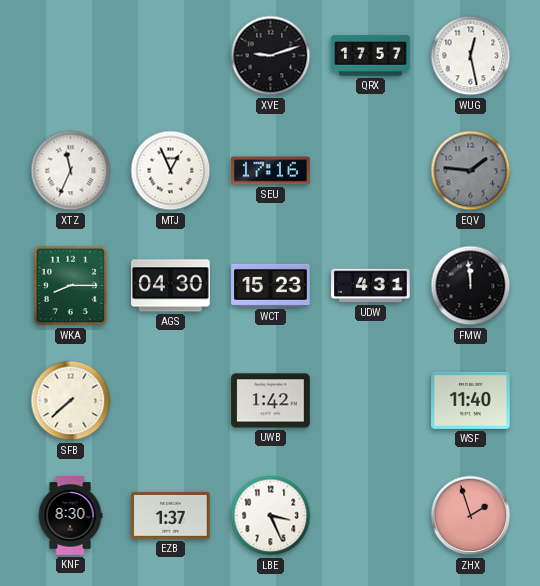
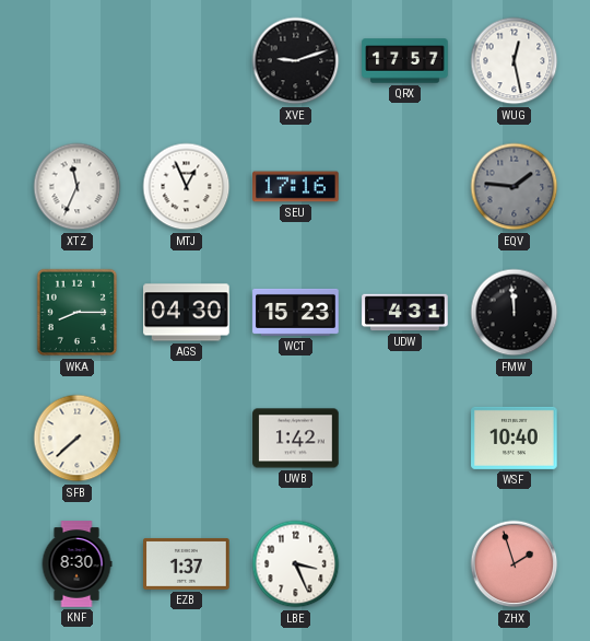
WSF: 11:40 -> 10:40 (515, 438)
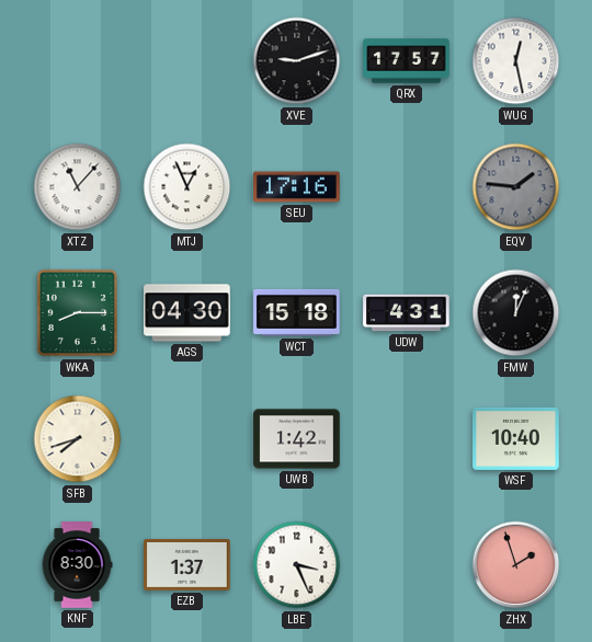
XTZ: 11:34 -> 11:07 (78, 187)
WCT: 15:23 -> 15:18 (297, 312)
FMW: 11:59 -> 12:04 (516, 313)
SFB: 7:38 -> 7:42 (78, 439)
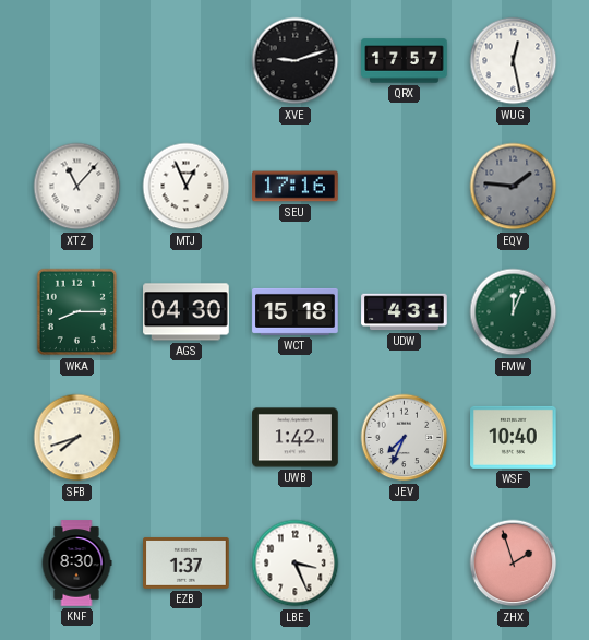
FMW dial: black -> green (514, 312)
JEV: none -> 7:34 (405, 438)
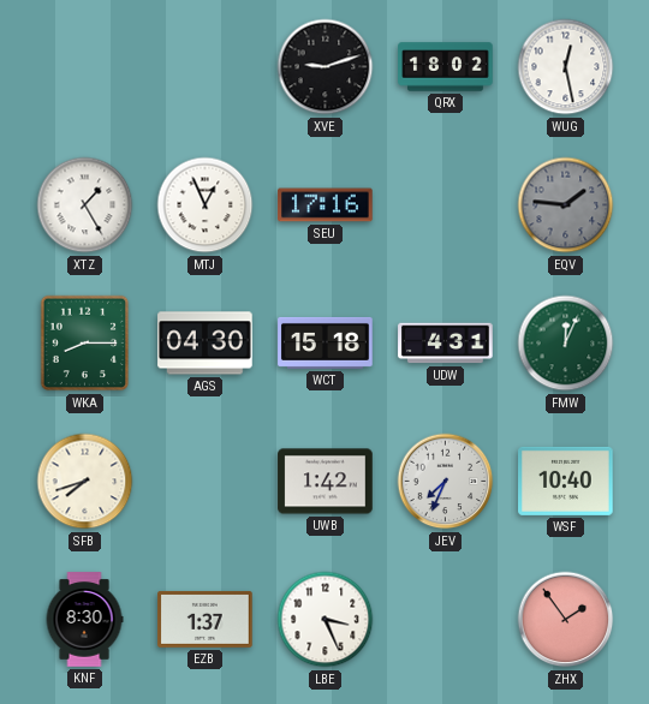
QRX: 17:57 -> 18:02 (446, 67)
XTZ: 11:07 -> 1:25 (85, 205)
ZHX: 1:57 -> 1:54 (566, 620)
